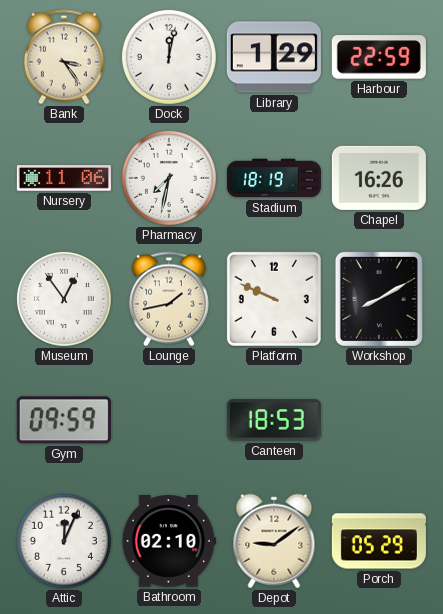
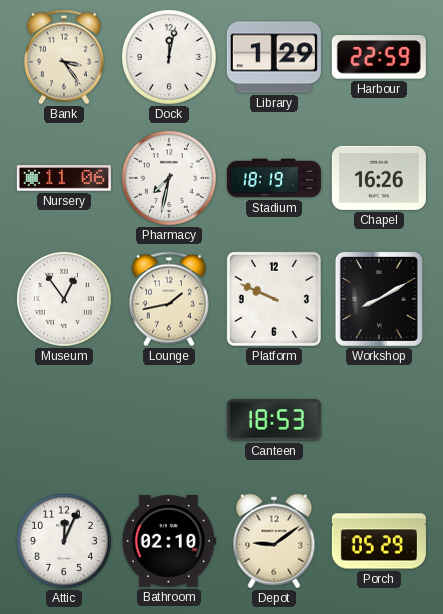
Gym: 09:59 -> none (64, 420)
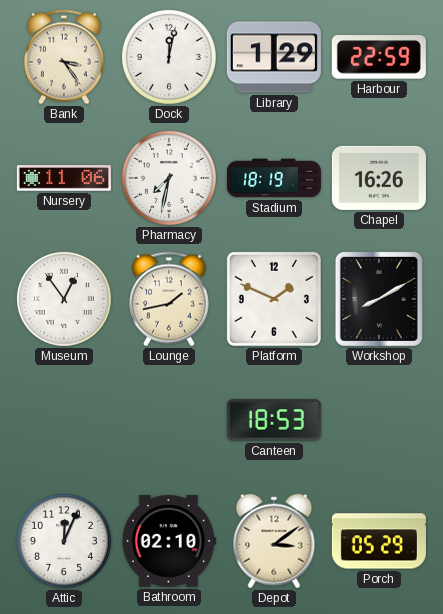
Platform: 9:49 -> 1:49 (274, 299)
Depot: 9:09 -> 3:09 (274, 541)
